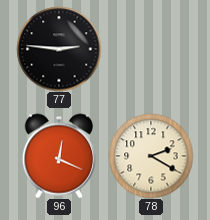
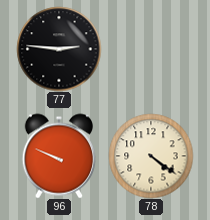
96: 12:19 -> 9:49 (58, 156)
78: 2:20 -> 4:21 (151, 156)
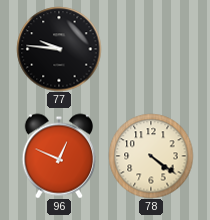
77: 2:46 -> 9:46 (59, 49)
96: 9:49 -> 12:49 (58, 156)
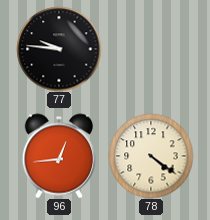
96: 12:49 -> 12:44 (58, 156)
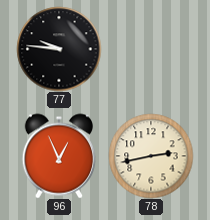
96: 12:44 -> 12:56 (58, 156)
78: 4:21 -> 2:43 (151, 156)
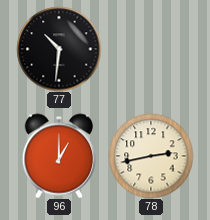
77: 9:46 -> 10:31 (59, 49)
96: 12:56 -> 1:00 (58, 156)
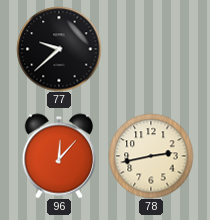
77: 10:31 -> 9:38 (59, 49)
96: 1:00 -> 12:07 (58, 156)
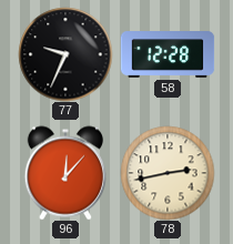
77: 9:38 -> 9:34 (65, 54)
58: none -> 12:28 (168, 55)
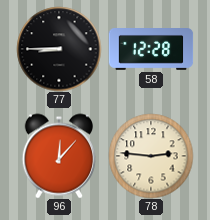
77: 9:34 -> 8:45 (59, 49)
78: 2:43 -> 2:46 (151, 156)
